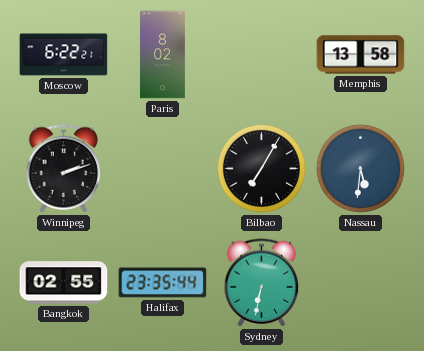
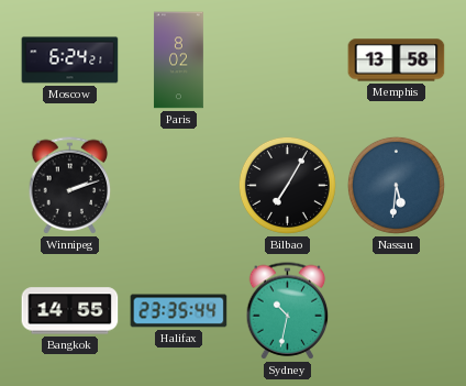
Moscow: 6:22 -> 6:24 (70, 60)
Bangkok: 02:55 -> 14:55 (70, 311)
Sydney: 6:32 -> 10:32 (288, 311)
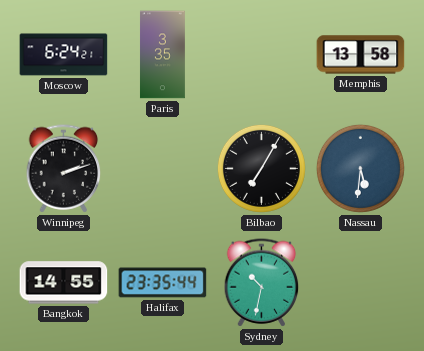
Paris: 8:02 -> 3:35 (163, 55)
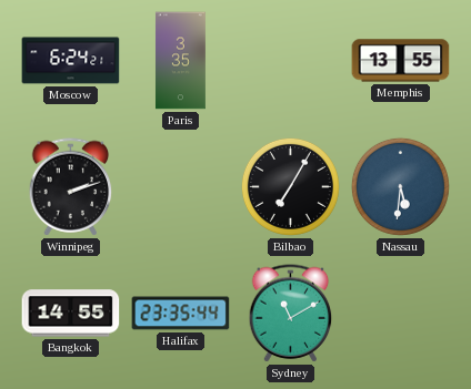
Memphis: 13:58 -> 13:55 (401, 61)
Sydney: 10:32 -> 11:10 (291, 314)
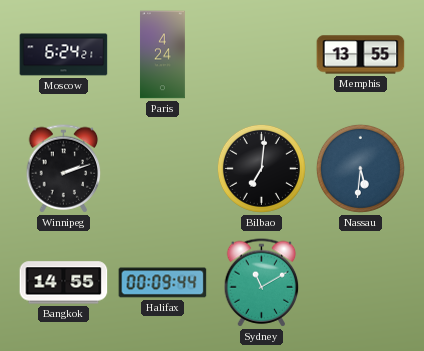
Paris: 3:35 -> 4:24 (163, 55)
Bilbao: 7:05 -> 7:01 (261, 168)
Halifax: 23:35 -> 00:09 (163, 283)
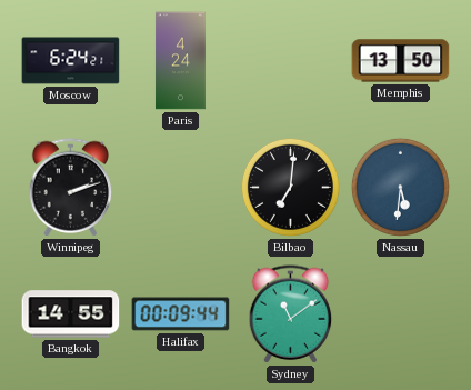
Memphis: 13:55 -> 13:50 (401, 61)
Sydney: 11:10 -> 11:09 (291, 314)
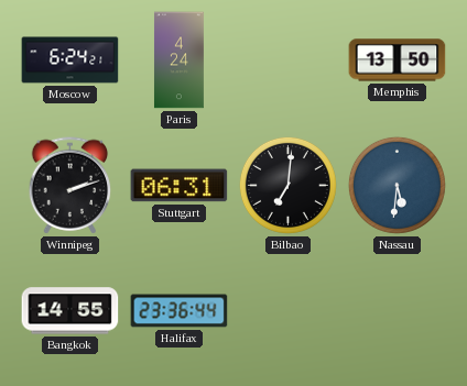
Stuttgart: none -> 06:31 (180, 186)
Halifax: 00:09 -> 23:36 (180, 311)
Sydney: 11:09 -> none (291, 314)
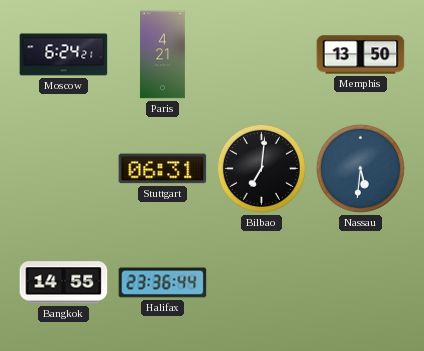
Paris: 4:24 -> 4:21 (163, 55)
Winnipeg: 2:12 -> none (70, 186)
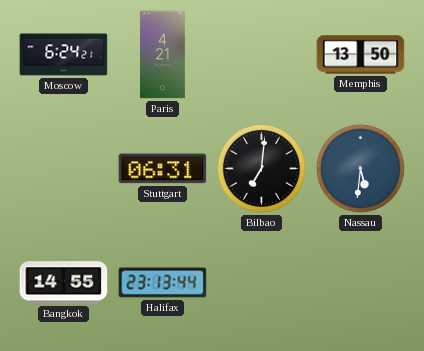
Halifax: 23:36 -> 23:13 (163, 283)
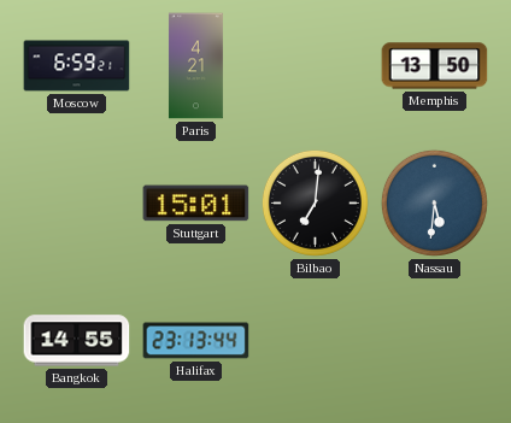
Moscow: 6:24 -> 6:59 (77, 66)
Stuttgart: 06:31 -> 15:01 (196, 204)
